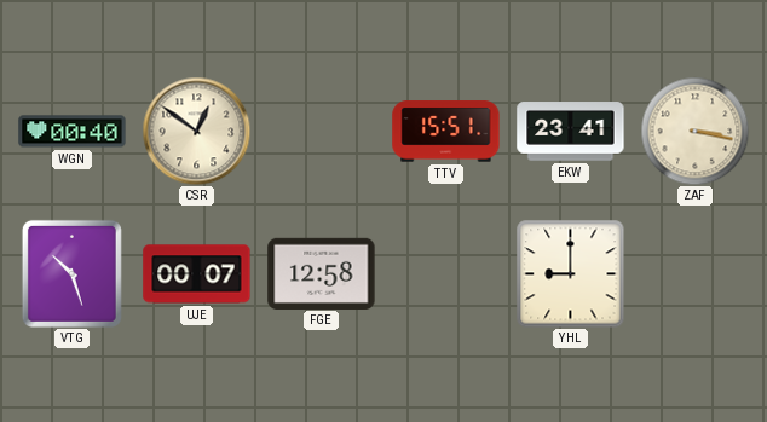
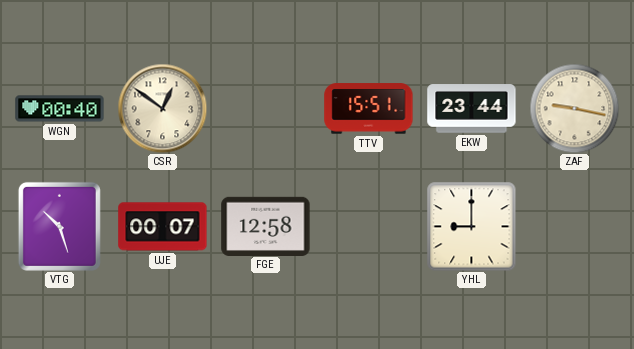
EKW: 23:41 -> 23:44 (472, 109)
ZAF: 3:17 -> 9:17 (574, 108)
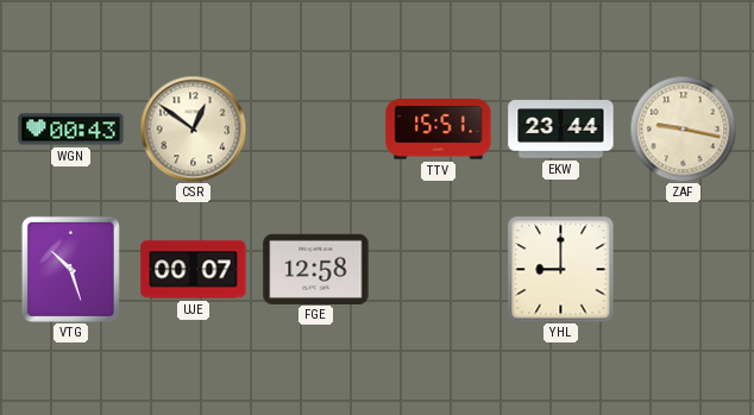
WGN: 00:40 -> 00:43 (71, 130)
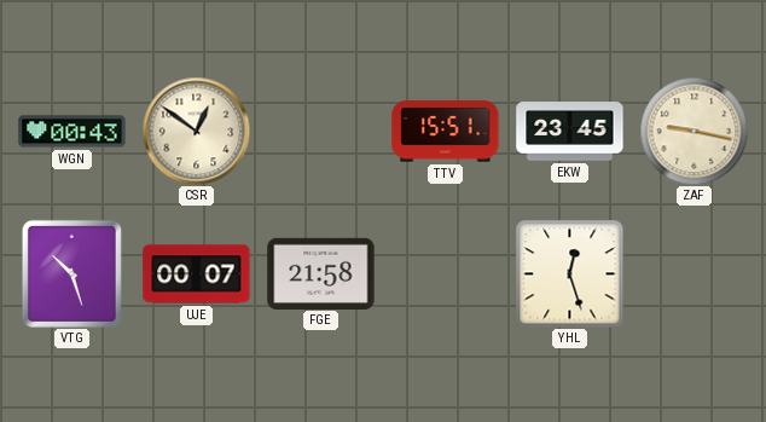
EKW: 23:44 -> 23:45 (570, 132)
FGE: 12:58 -> 21:58 (321, 273)
YHL: 9:00 -> 12:27 (569, 273)
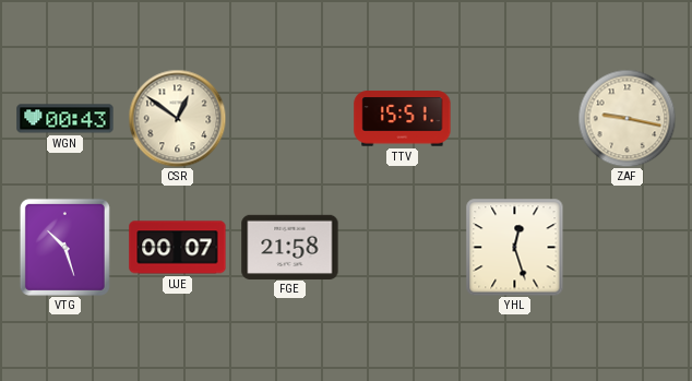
EKW: 23:45 -> none (570, 132)
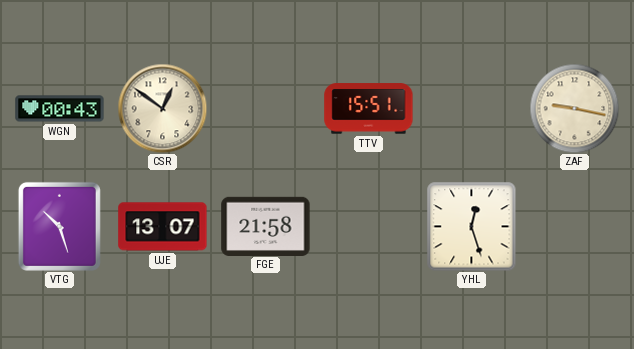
UJE: 00:07 -> 13:07 (163, 227)
